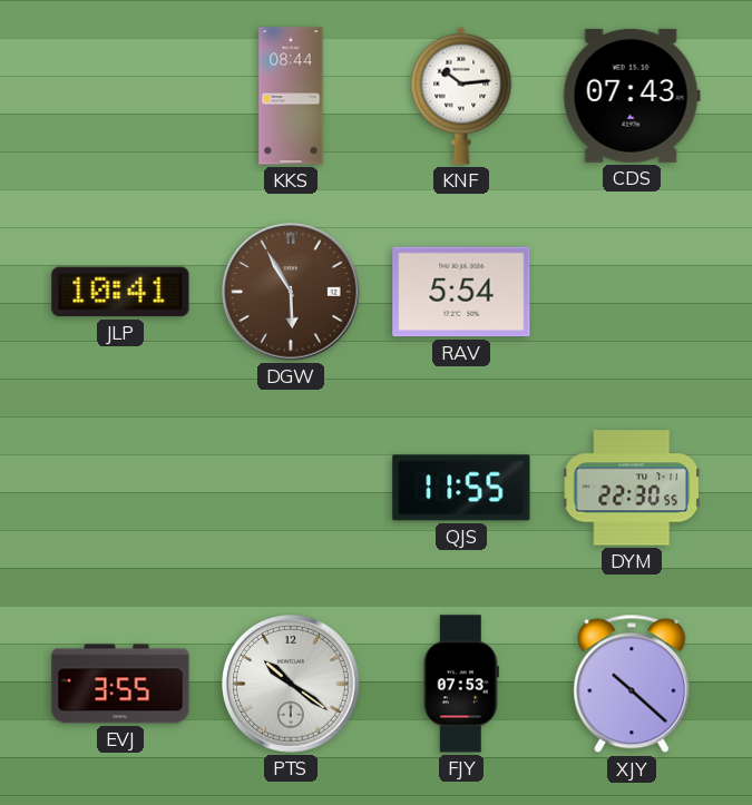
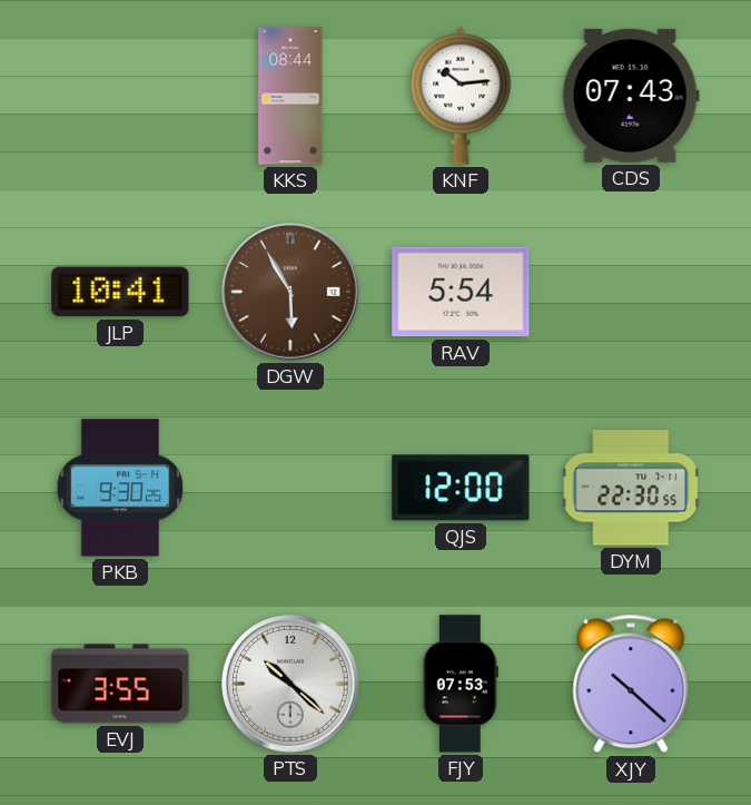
PKB: none -> 9:30 (120, 488)
QJS: 11:55 -> 12:00 (461, 488)
PTS: 10:21 -> 10:22 (291, 685)
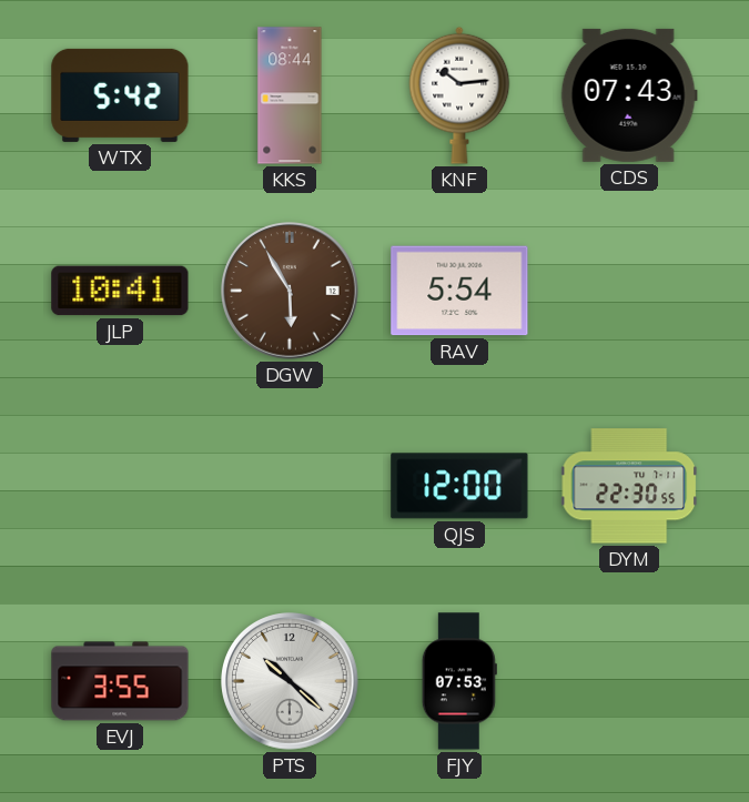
WTX: none -> 5:42 (120, 95)
PKB: 9:30 -> none (120, 488)
XJY: 10:22 -> none (631, 684)
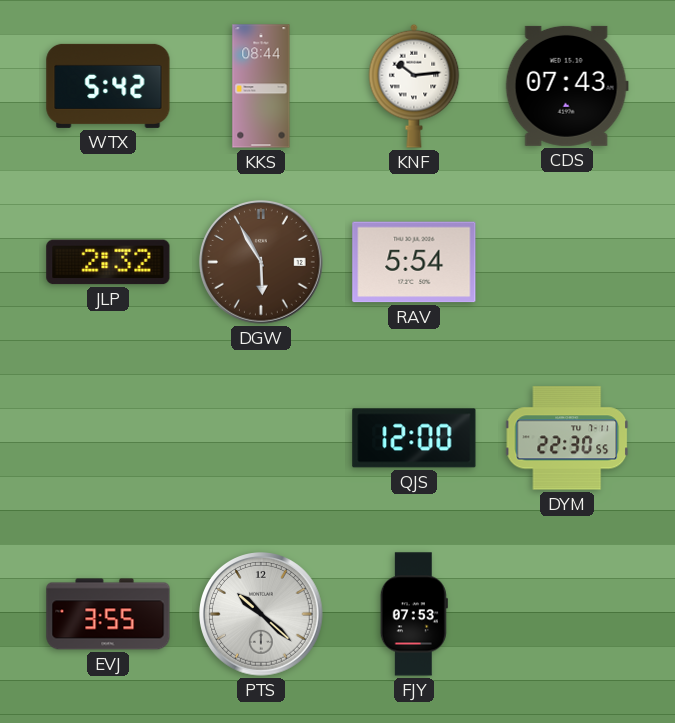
JLP: 10:41 -> 2:32 (108, 262)
